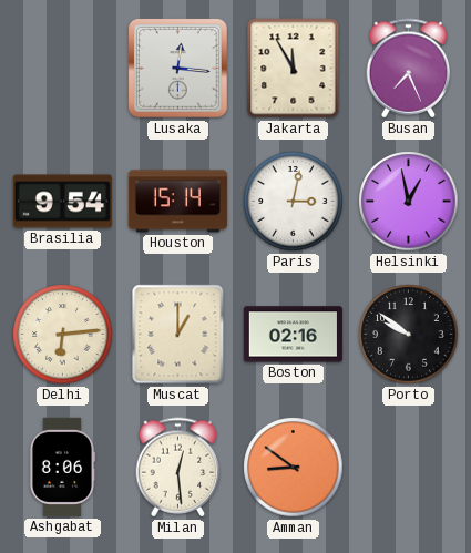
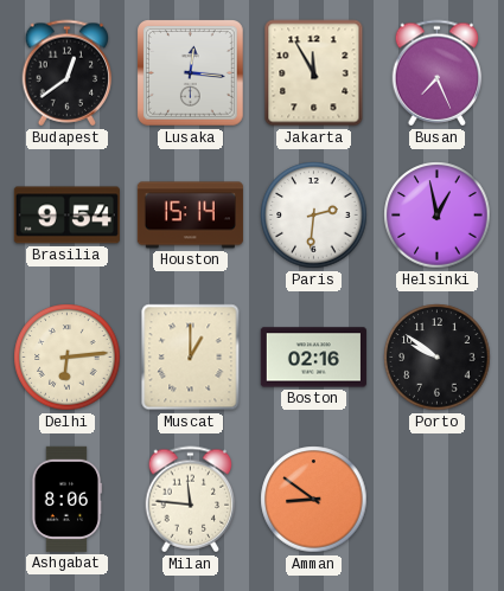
Budapest: none -> 12:39 (68, 73)
Paris: 3:02 -> 2:31 (314, 216)
Milan: 12:29 -> 11:46 (191, 500)
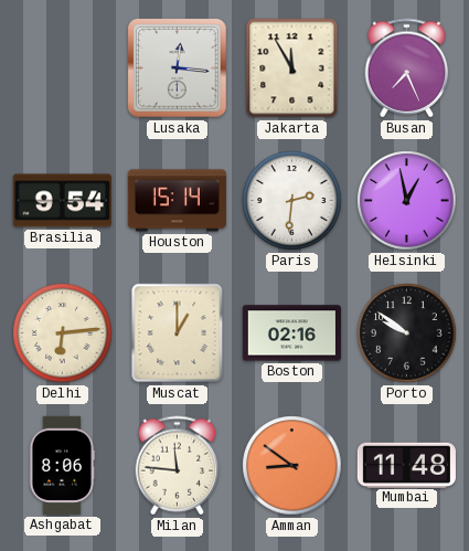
Budapest: 12:39 -> none (68, 73)
Mumbai: none -> 11:48 (406, 465)
